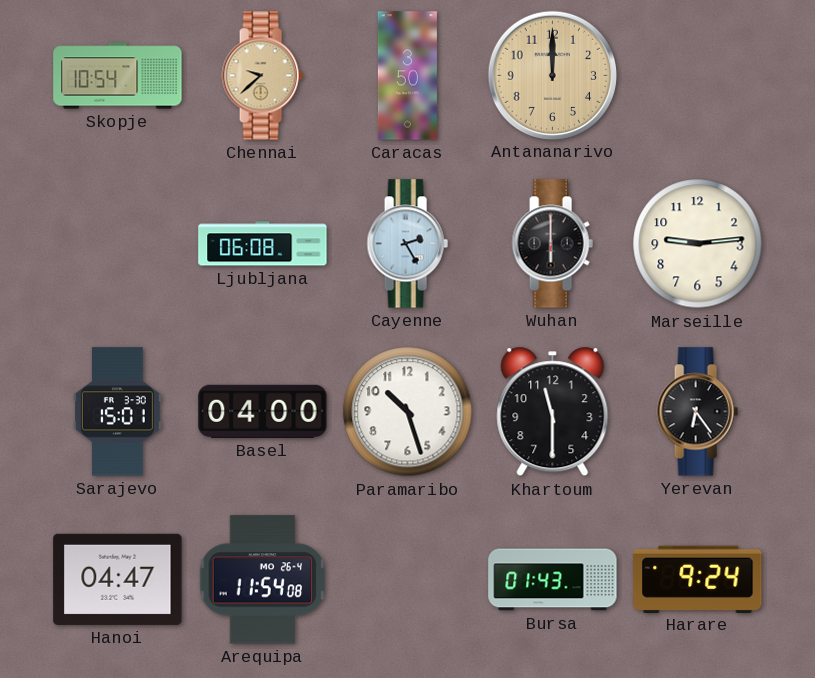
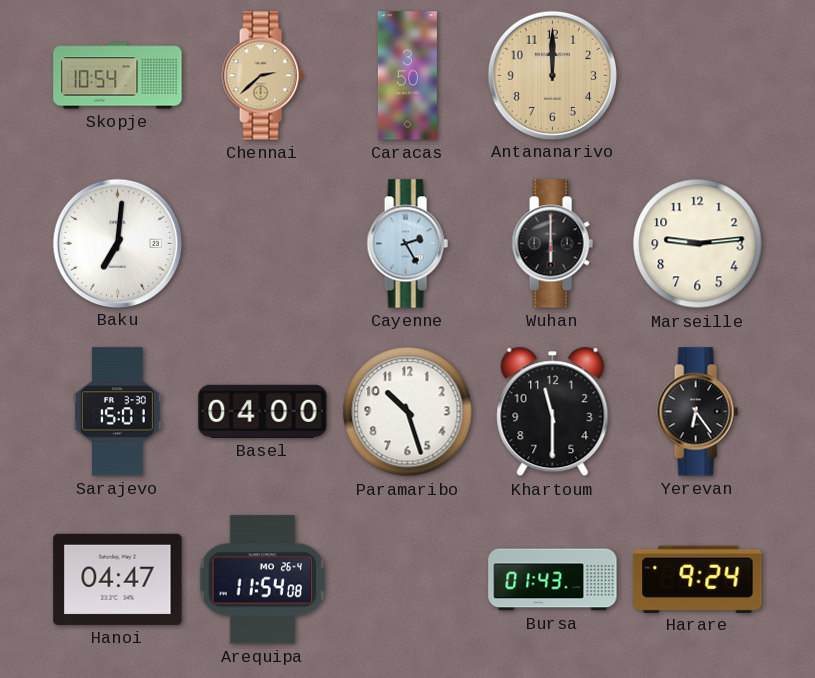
Chennai: 9:38 -> 2:38 (262, 76)
Baku: none -> 7:01 (117, 243)
Ljubljana: 06:08 -> none (263, 244)
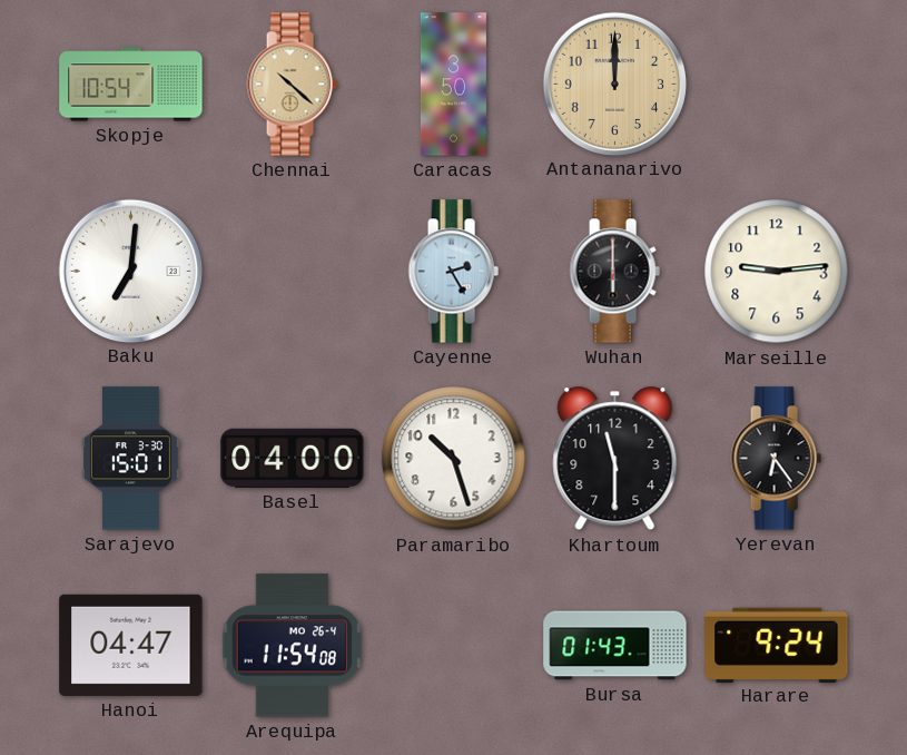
Chennai: 2:38 -> 10:22 (292, 85)
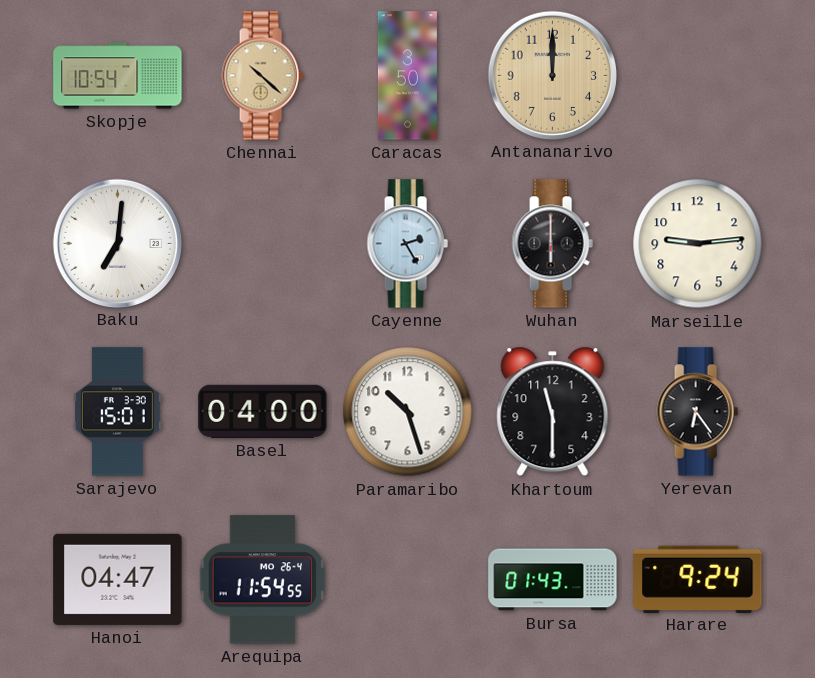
Arequipa: 11:54:08 -> 11:54:55 (263, 580)
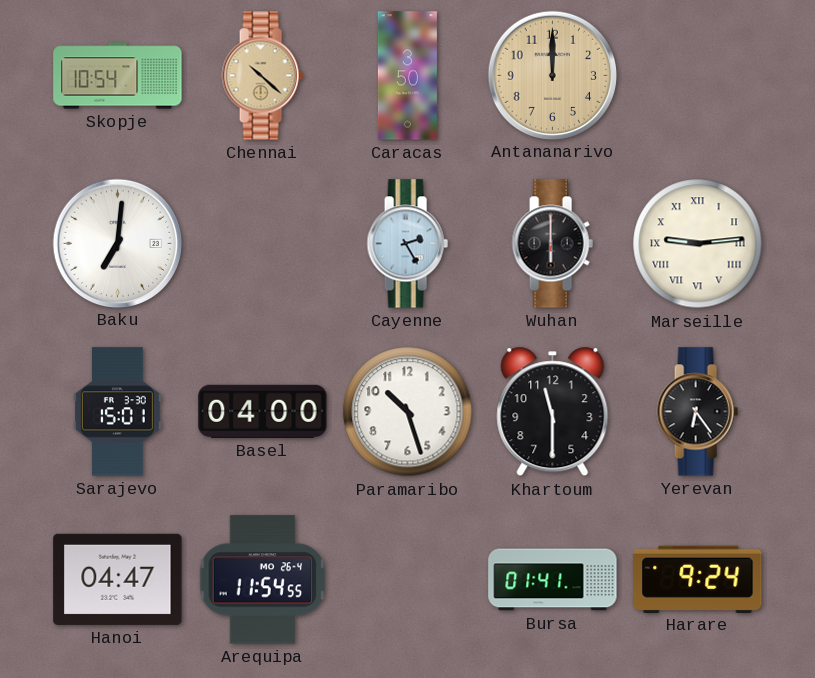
Marseille numerals: Arabic -> Roman (698, 244)
Bursa: 01:43 -> 01:41 (553, 580)
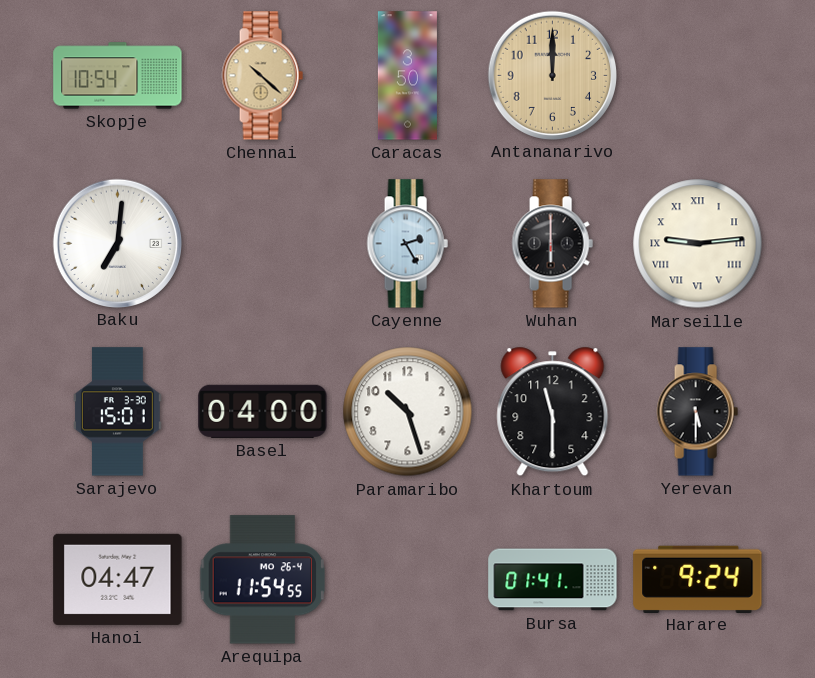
Yerevan: 6:24 -> 5:30 (697, 412)
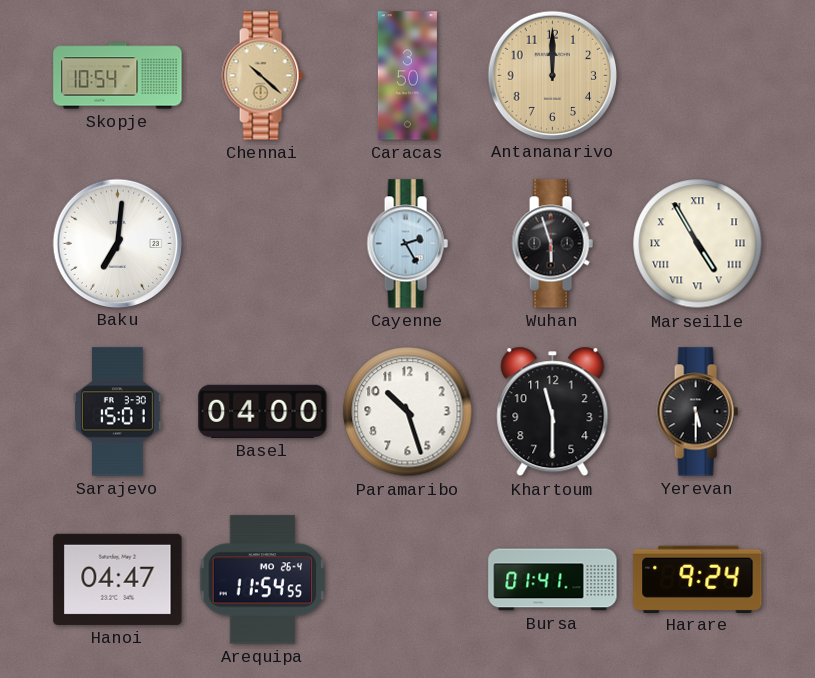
Wuhan: 6:00 -> 5:57 (552, 244)
Marseille: 9:14 -> 4:55 (698, 244)
